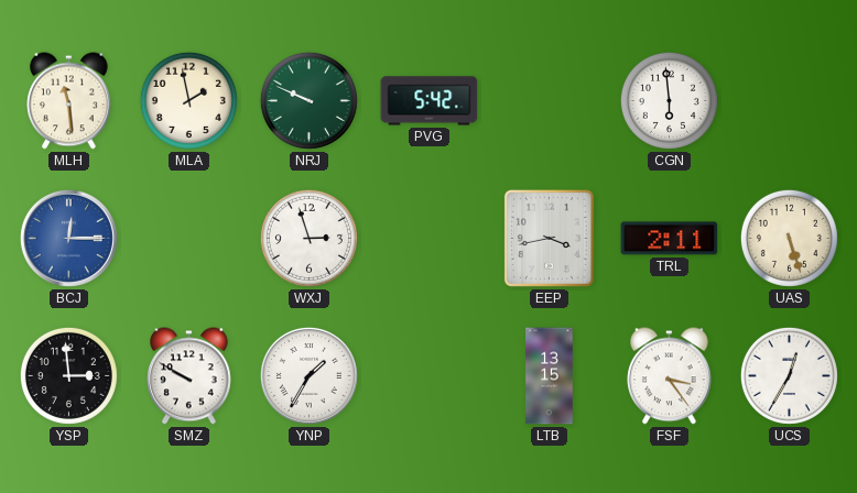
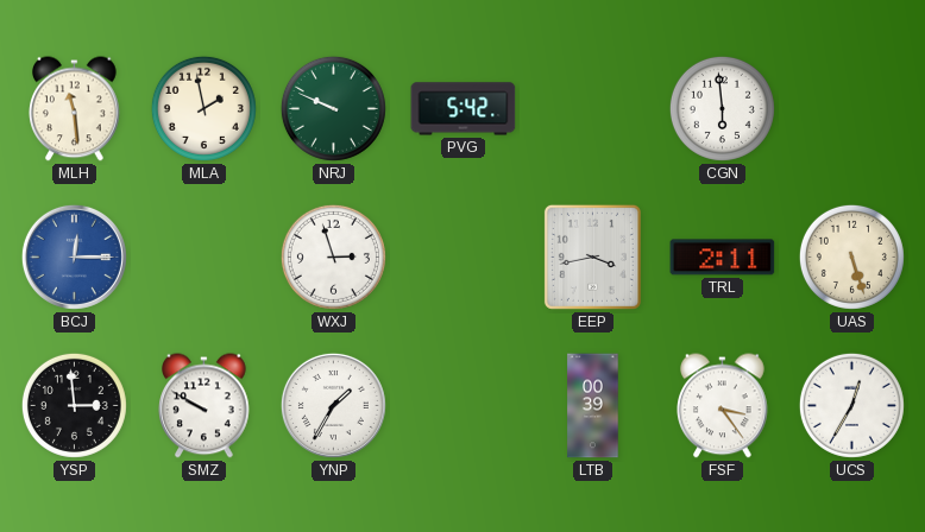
LTB: 13:15 -> 00:39 (593, 406)
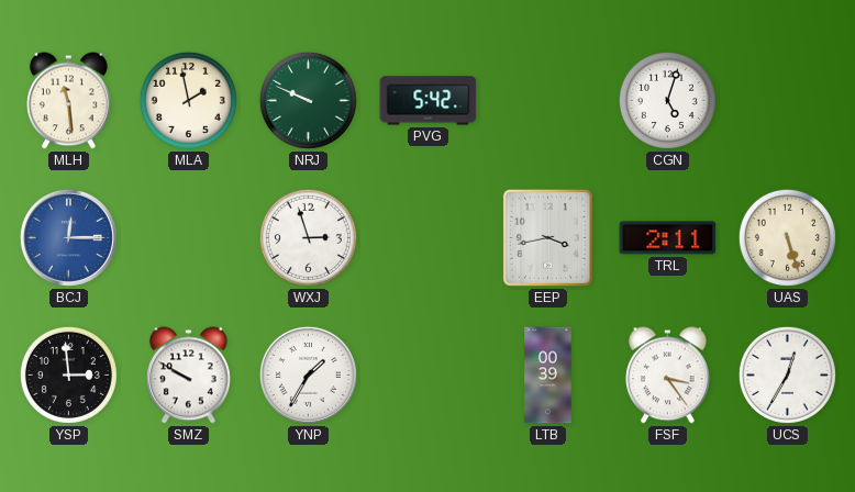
CGN: 5:59 -> 5:03 (667, 100)
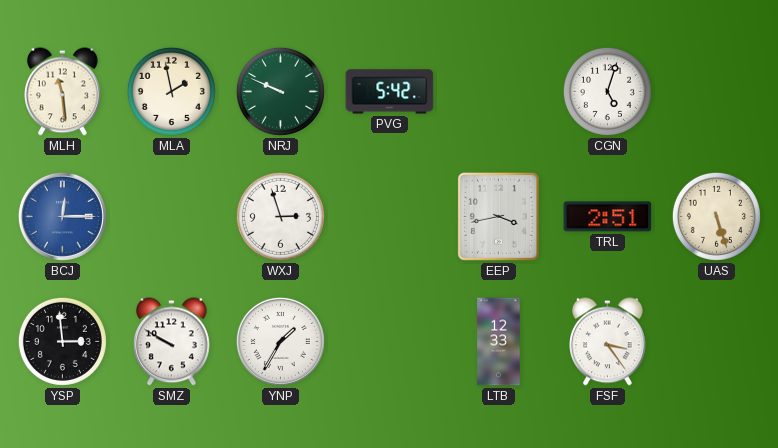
TRL: 2:11 -> 2:51 (608, 217)
LTB: 00:39 -> 12:33 (499, 342)
UCS: 12:35 -> none (787, 374)
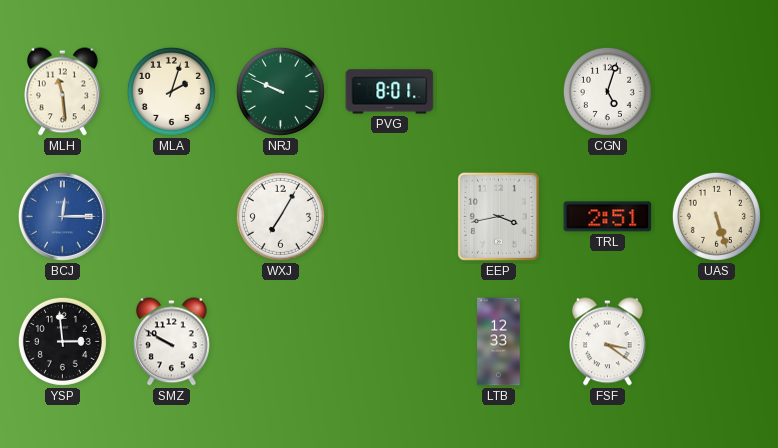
MLA: 1:58 -> 2:03 (171, 91)
PVG: 5:42 -> 8:01 (390, 92)
WXJ: 2:57 -> 7:05 (280, 216)
YNP: 1:35 -> none (280, 341)
FSF: 3:24 -> 3:21 (608, 342)
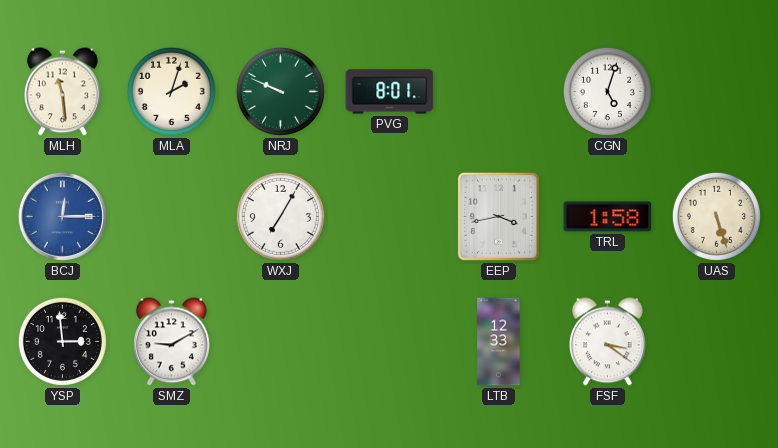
TRL: 2:51 -> 1:58 (608, 217)
SMZ: 9:50 -> 9:10 (172, 342)
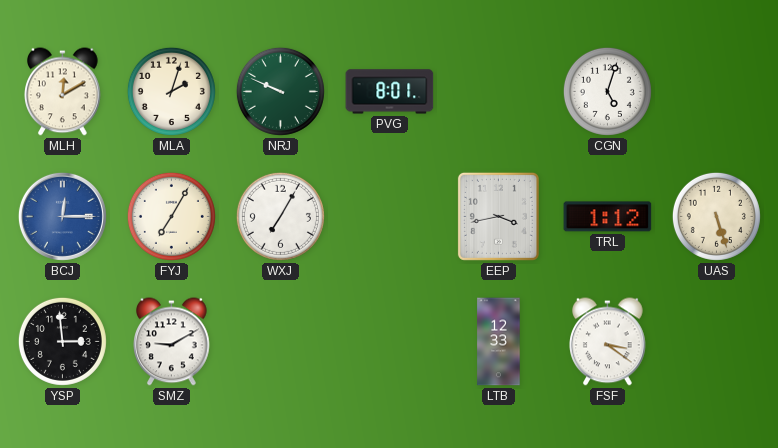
MLH: 11:29 -> 12:10 (63, 92)
FYJ: none -> 7:05 (171, 216)
TRL: 1:58 -> 1:12 (608, 217)
